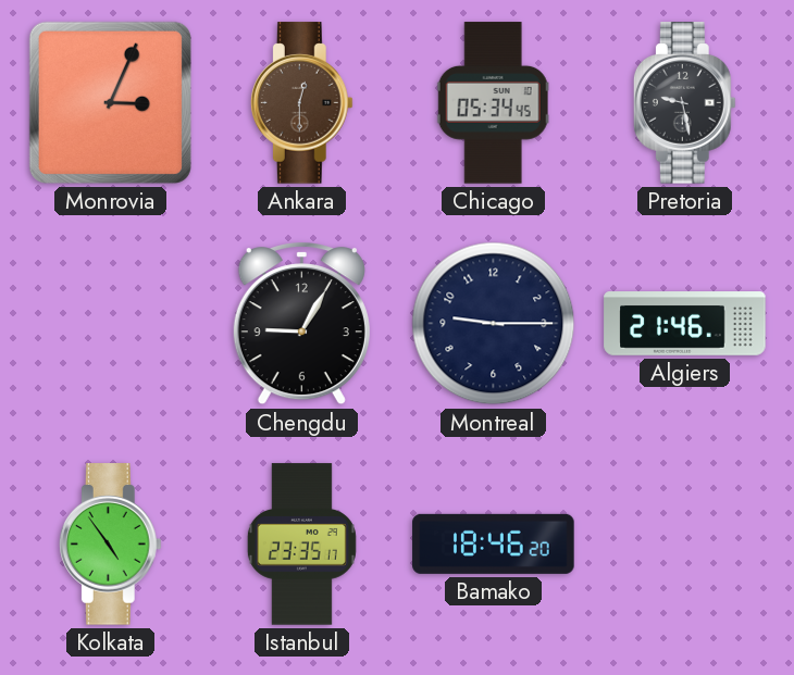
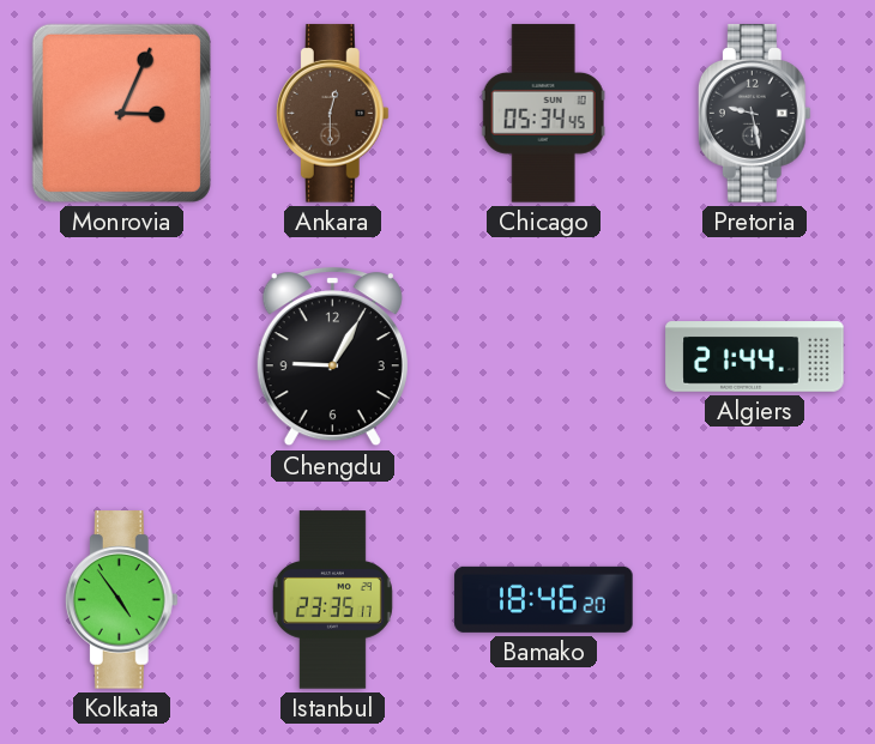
Montreal: 9:15 -> none (494, 324)
Algiers: 21:46 -> 21:44 (755, 357)
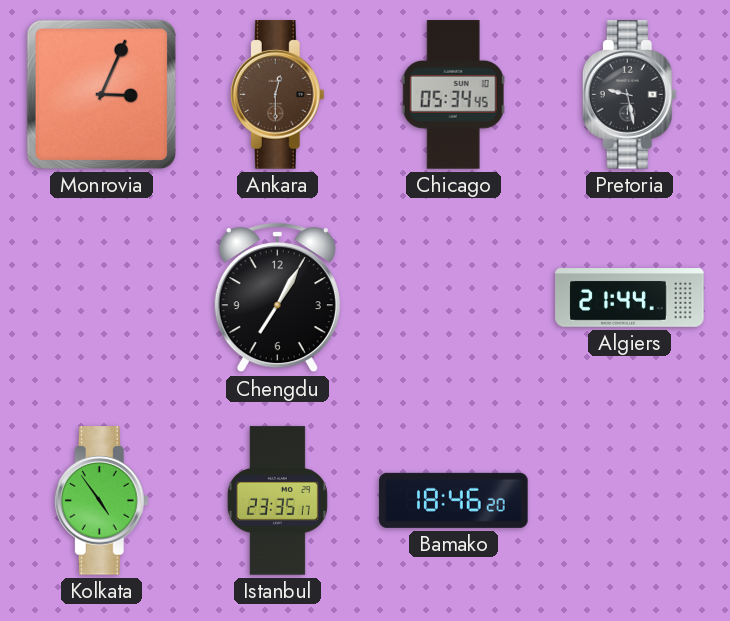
Chengdu: 9:05 -> 7:05 (277, 298)
